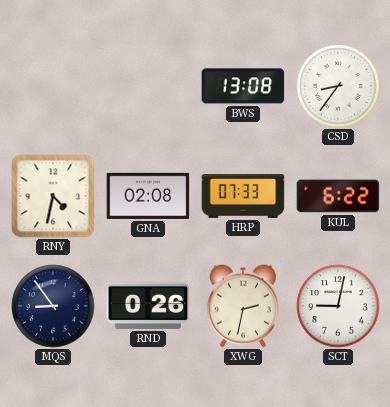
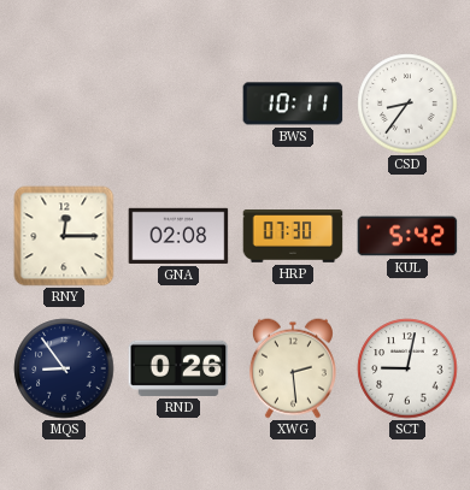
BWS: 13:08 -> 10:11 (293, 104)
RNY: 4:32 -> 12:15 (64, 236)
HRP: 07:33 -> 07:30 (293, 236)
KUL: 6:22 -> 5:42 (407, 236)
XWG: 2:32 -> 2:29 (293, 368)
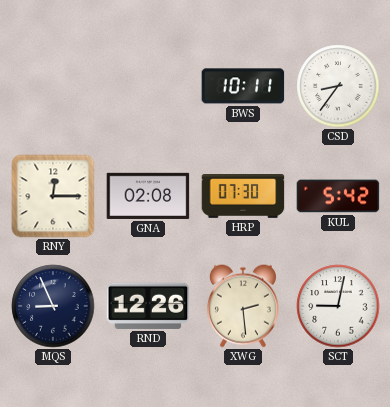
MQS: 8:54 -> 8:56 (53, 306)
RND: 0:26 -> 12:26 (148, 306)
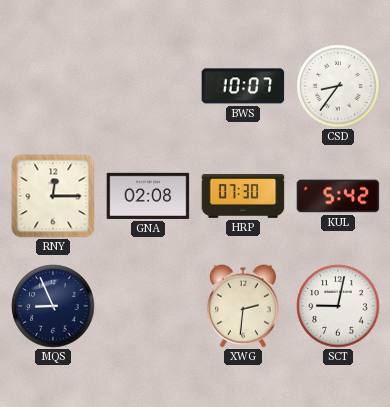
BWS: 10:11 -> 10:07 (243, 86)
RND: 12:26 -> none (148, 306)
XWG: 2:29 -> 2:31 (243, 306)
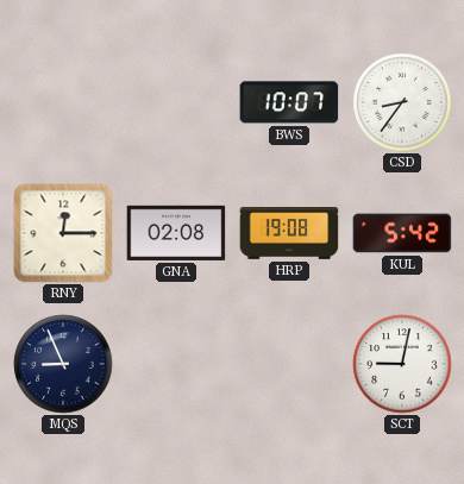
HRP: 07:30 -> 19:08 (289, 233)
XWG: 2:31 -> none (243, 306)
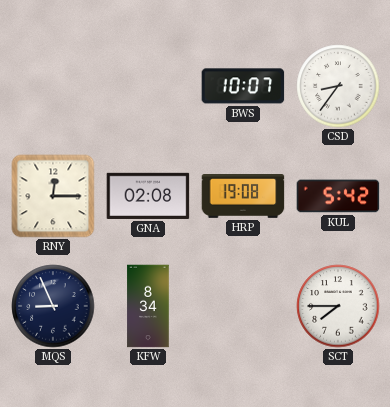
KFW: none -> 8:34 (148, 306)
SCT: 9:02 -> 7:45 (338, 306)
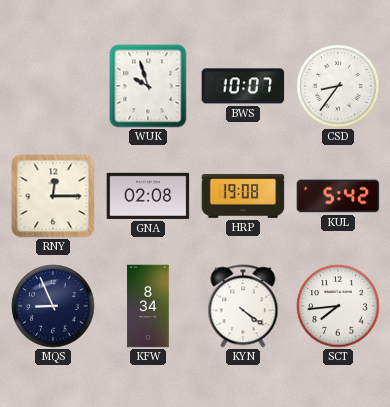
WUK: none -> 9:57 (148, 86)
KYN: none -> 4:21 (243, 306)
SCT: 7:45 -> 7:44 (338, 306)
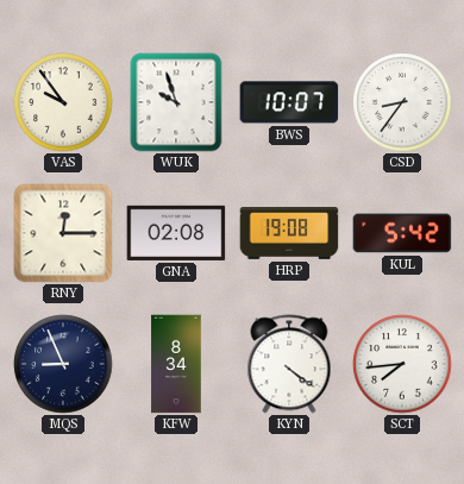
VAS: none -> 9:54 (63, 102)
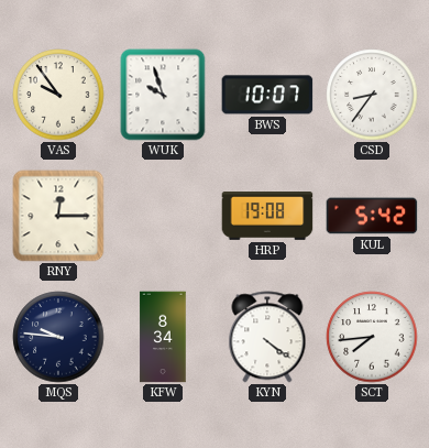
GNA: 02:08 -> none (176, 233)
MQS: 8:56 -> 9:46 (58, 337)
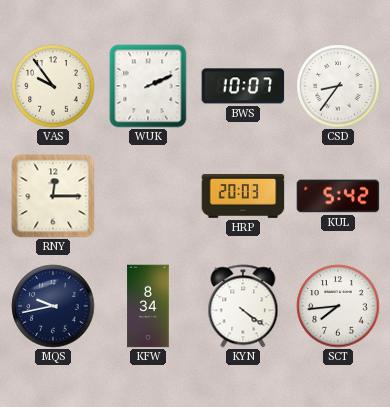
WUK: 9:57 -> 2:11 (148, 86)
HRP: 19:08 -> 20:03 (243, 196)
MQS: 9:46 -> 9:43 (53, 306)
